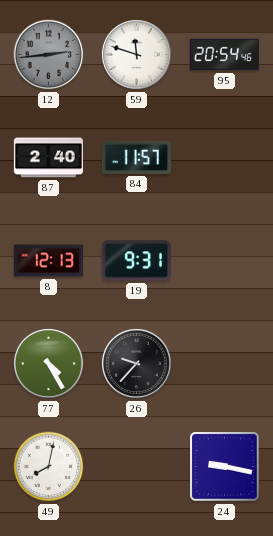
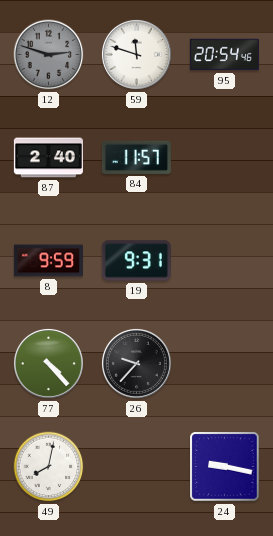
12: 2:44 -> 2:48 (49, 55)
8: 12:13 -> 9:59 (48, 261)
77: 4:25 -> 4:23 (48, 363)
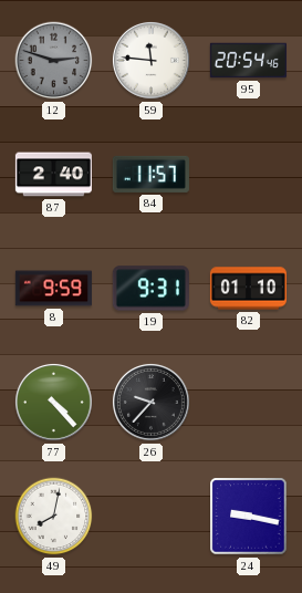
59: 11:48 -> 11:46 (150, 60)
82: none -> 01:10 (248, 289)
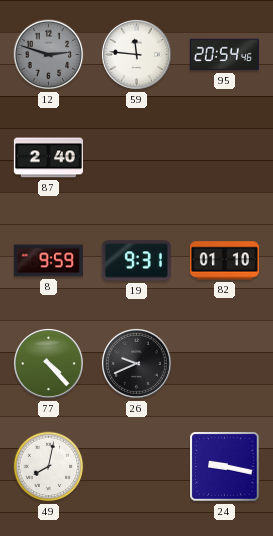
84: 11:57 -> none (150, 174)
26: 9:37 -> 9:41 (136, 363)
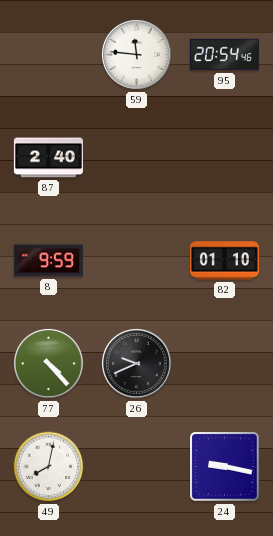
12: 2:48 -> none (49, 55)
19: 9:31 -> none (136, 261)
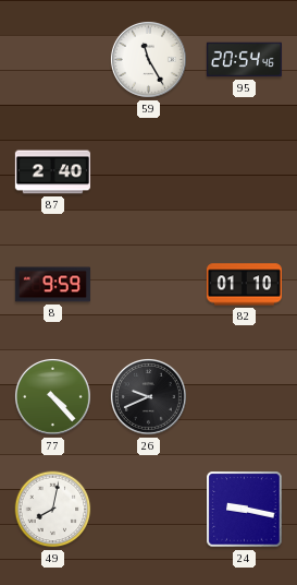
59: 11:46 -> 11:25 (148, 59)
